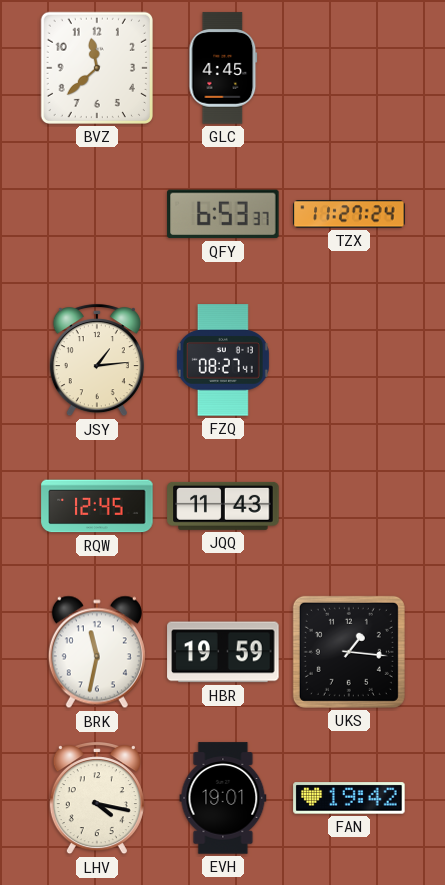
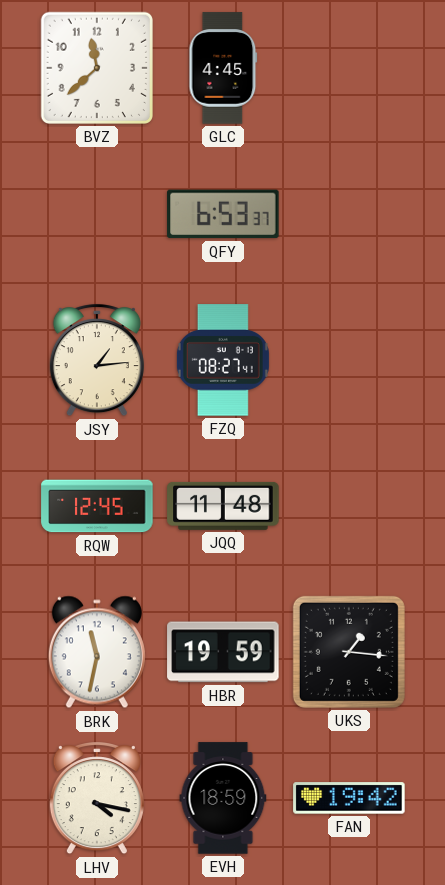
TZX: 11:27 -> none (349, 214)
JQQ: 11:43 -> 11:48 (223, 506)
EVH: 19:01 -> 18:59 (223, 798)
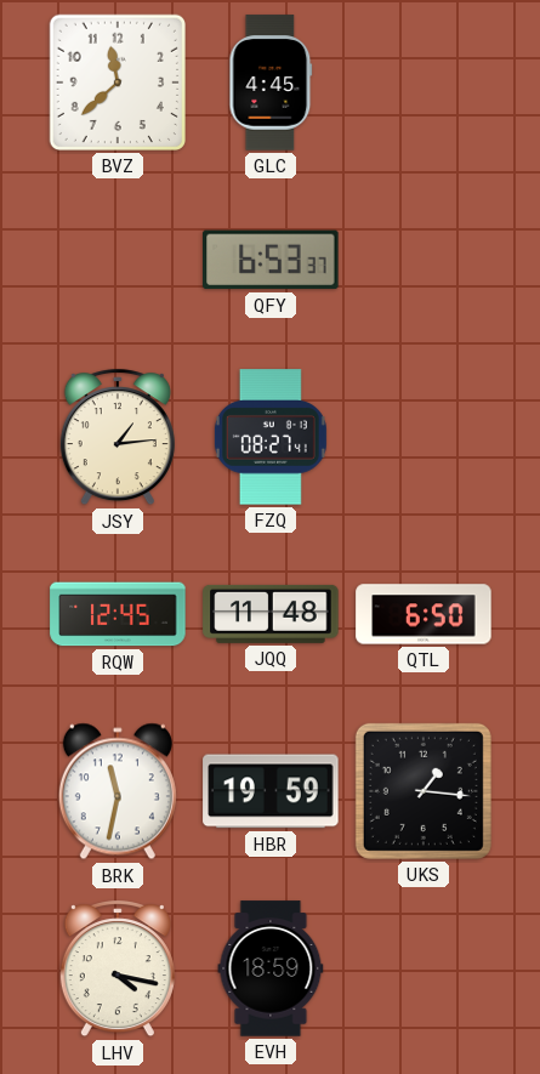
QTL: none -> 6:50 (424, 614)
FAN: 19:42 -> none (349, 798)
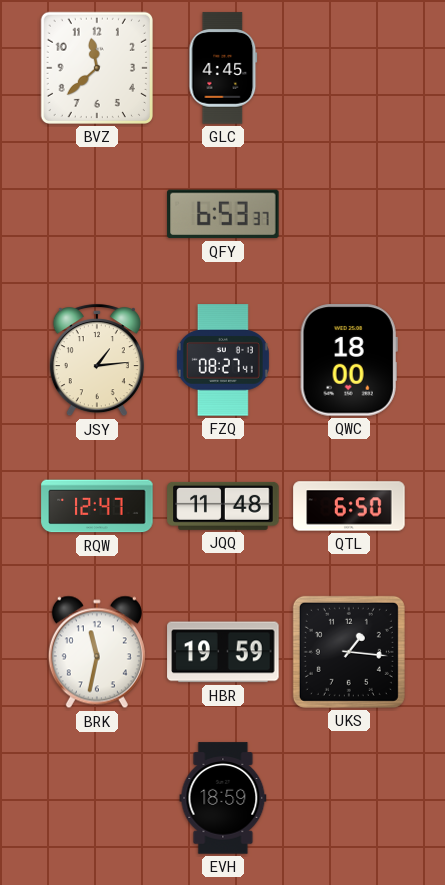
QWC: none -> 18:00 (349, 360)
RQW: 12:45 -> 12:47 (97, 506)
LHV: 4:17 -> none (118, 970)
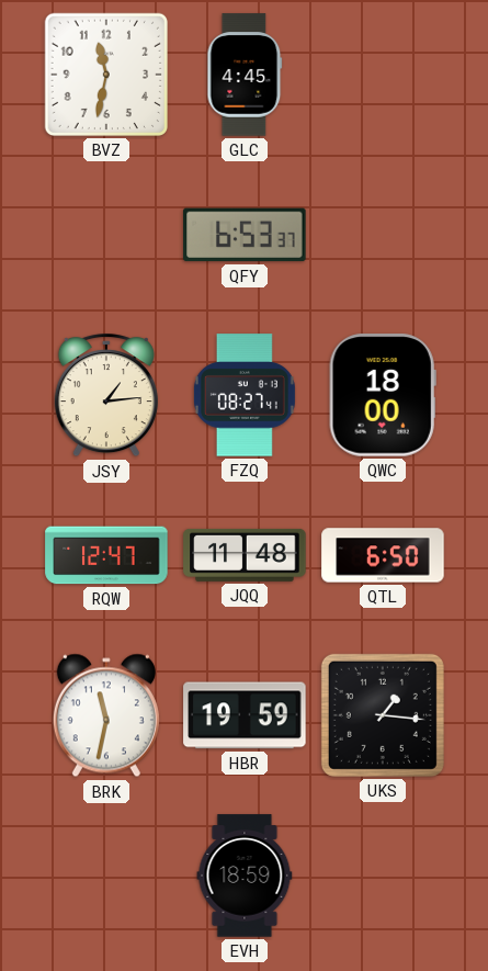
BVZ: 11:38 -> 11:32 (106, 75)
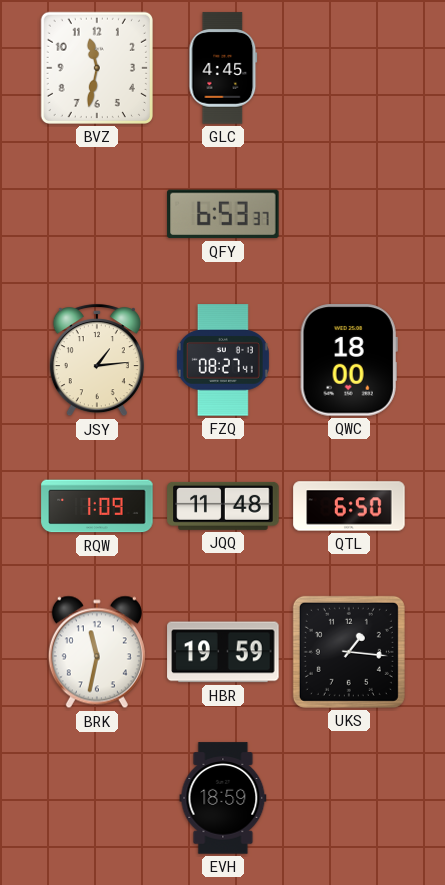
RQW: 12:47 -> 1:09 (97, 506)
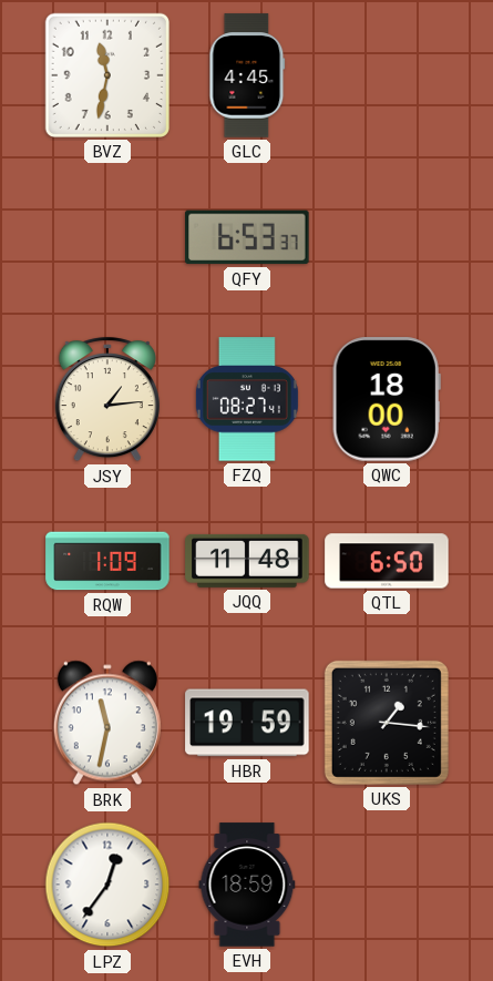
LPZ: none -> 12:36 (107, 885)
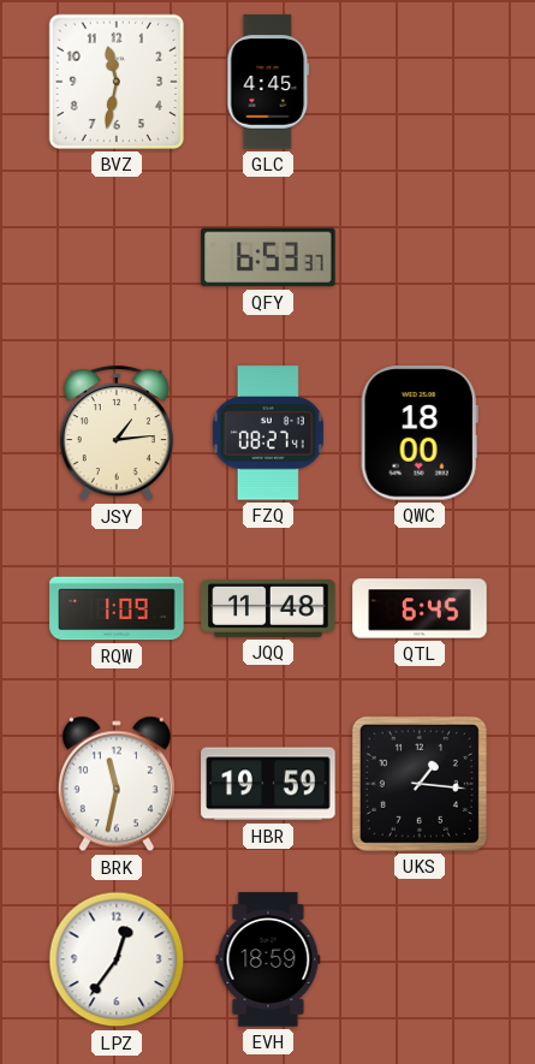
QTL: 6:50 -> 6:45 (420, 608)
